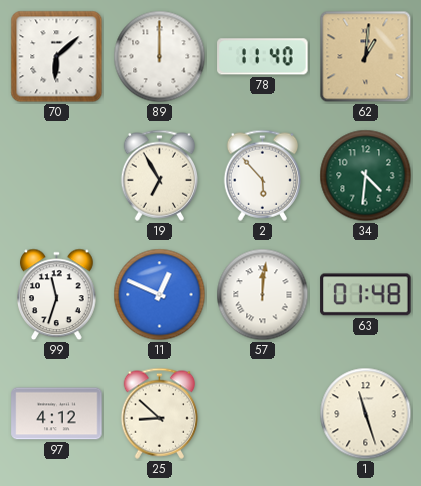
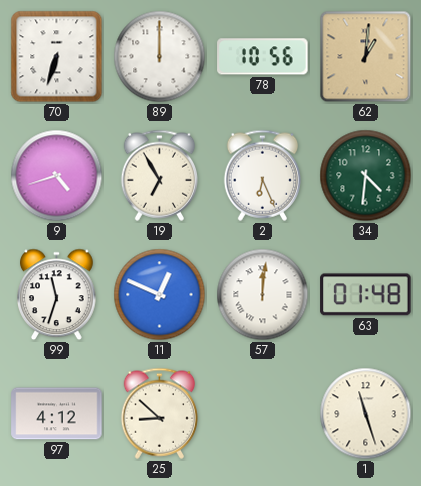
70: 6:08 -> 6:33 (57, 57)
78: 11:40 -> 10:56 (263, 57)
9: none -> 4:42 (57, 176)
2: 5:53 -> 6:26 (263, 175)
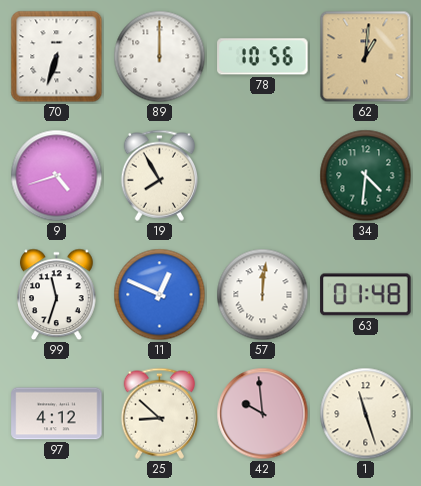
19: 6:55 -> 7:55 (160, 175)
2: 6:26 -> none (263, 175)
42: none -> 9:59 (263, 414)
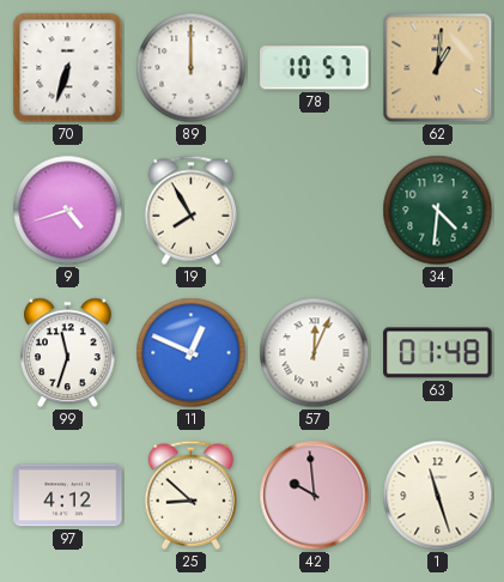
78: 10:56 -> 10:57 (315, 68)
57: 12:01 -> 12:04 (315, 353)
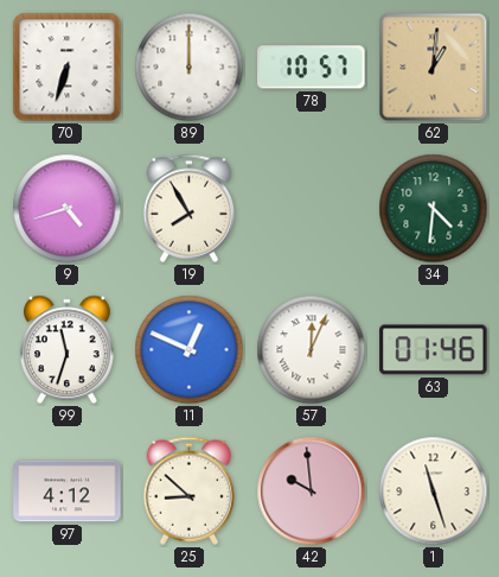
63: 01:48 -> 01:46 (434, 350)
